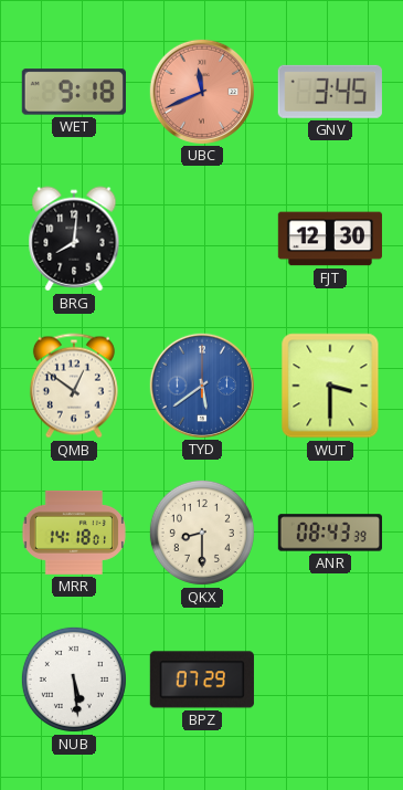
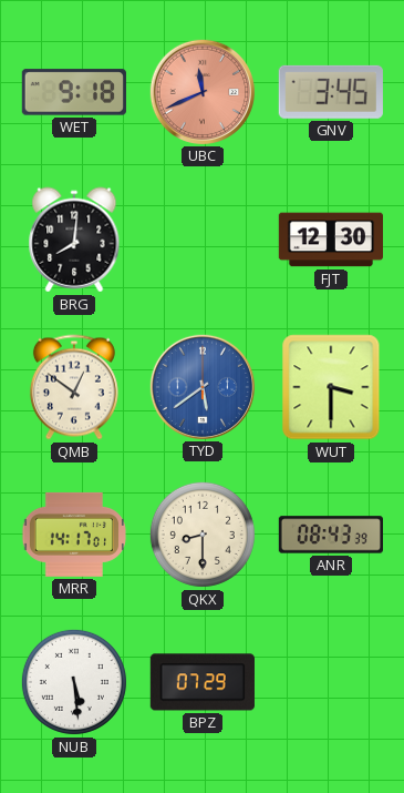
MRR: 14:18 -> 14:17 (74, 535)
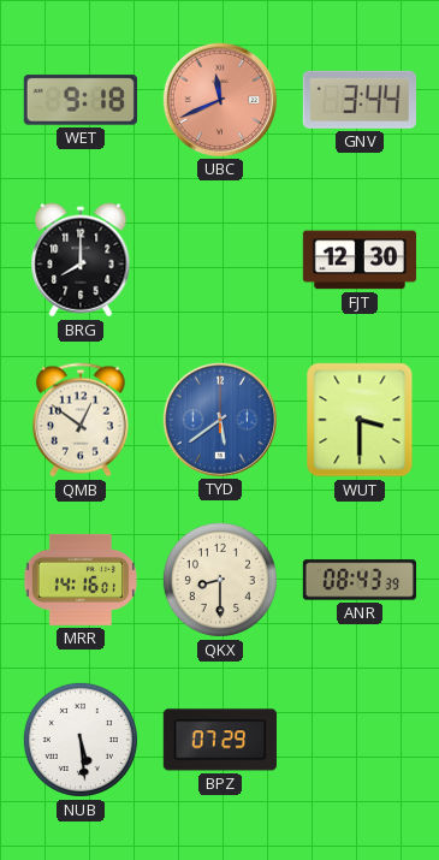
GNV: 3:45 -> 3:44 (360, 100)
BRG: 8:01 -> 8:00 (81, 260)
MRR: 14:17 -> 14:16 (81, 580)
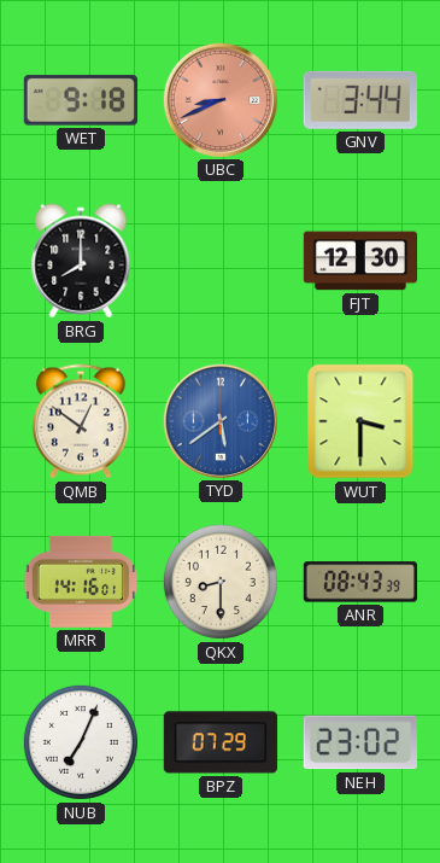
UBC: 11:41 -> 8:41 (219, 99)
NUB: 5:29 -> 7:04 (81, 742)
NEH: none -> 23:02 (360, 742)
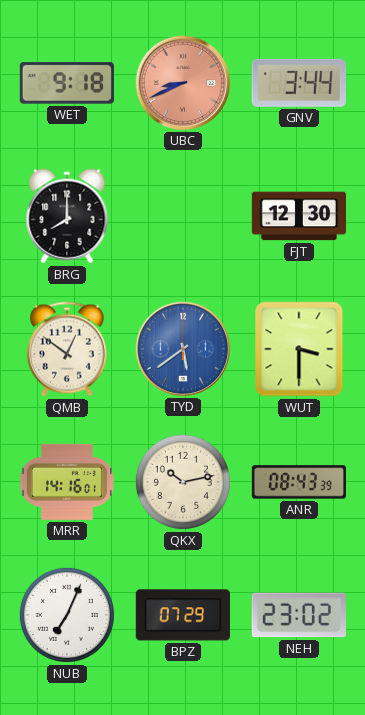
QKX: 8:30 -> 10:13 (183, 482)
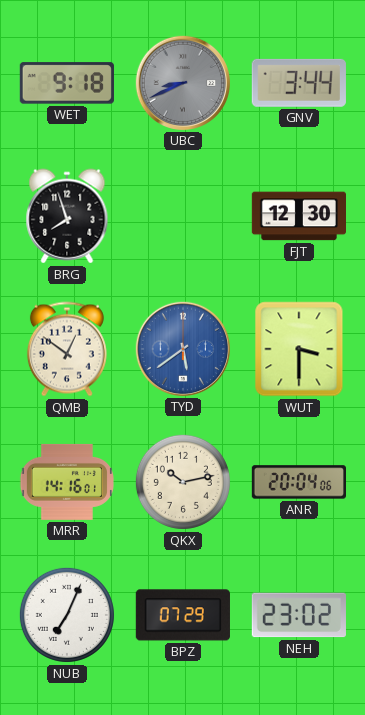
UBC dial: salmon -> grey (182, 82)
BRG: 8:00 -> 7:57 (67, 216)
ANR: 08:43 -> 20:04 (298, 482)
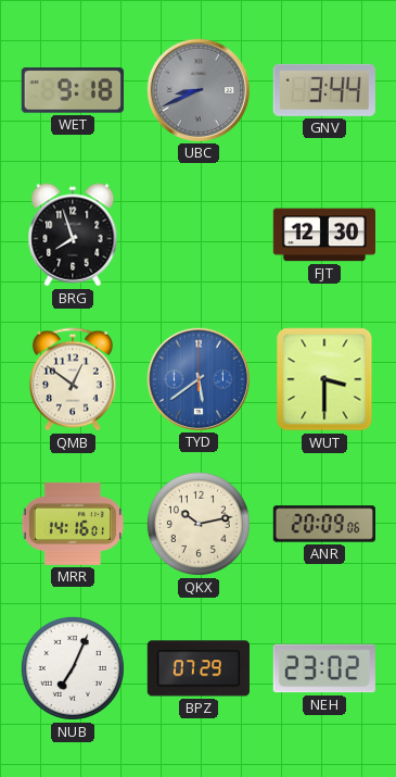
ANR: 20:04 -> 20:09 (323, 524)
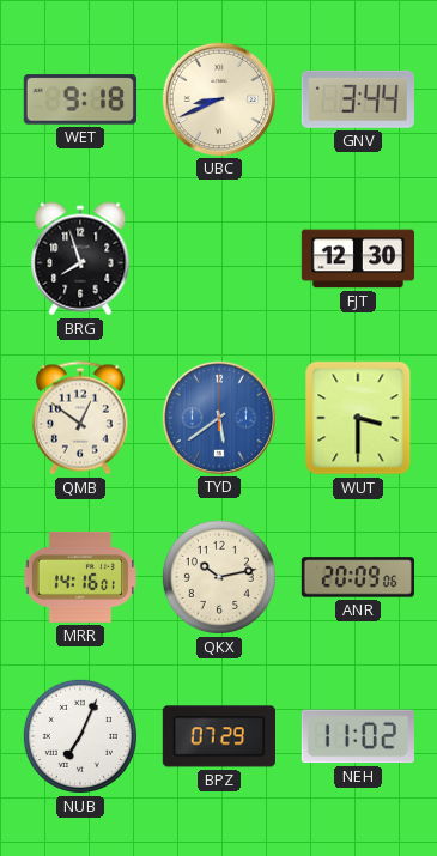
UBC dial: grey -> cream (218, 98)
NEH: 23:02 -> 11:02 (358, 736)
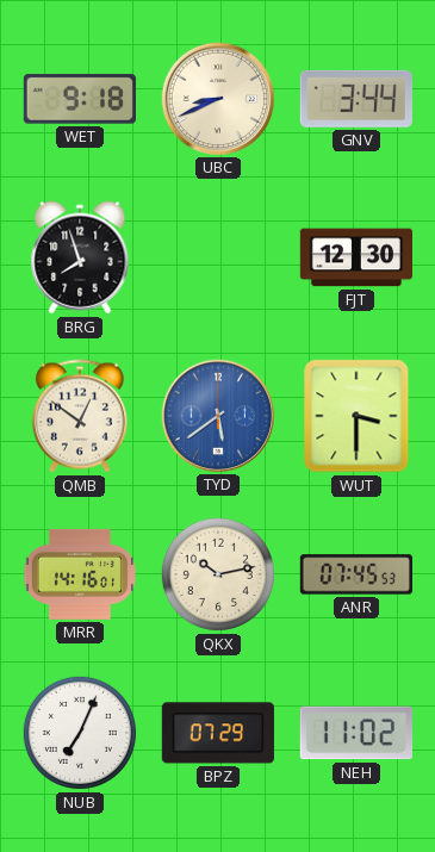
ANR: 20:09 -> 07:45 (355, 574)
